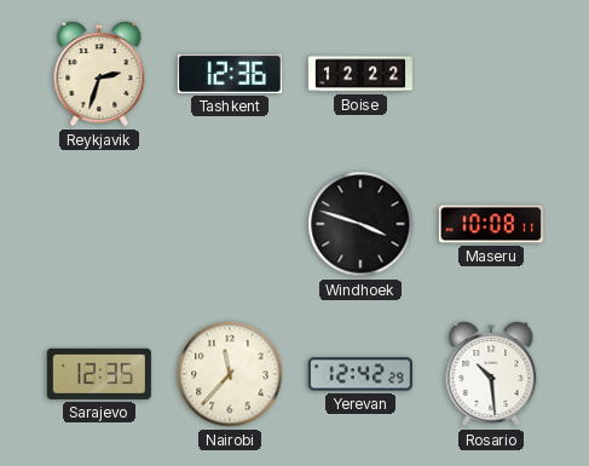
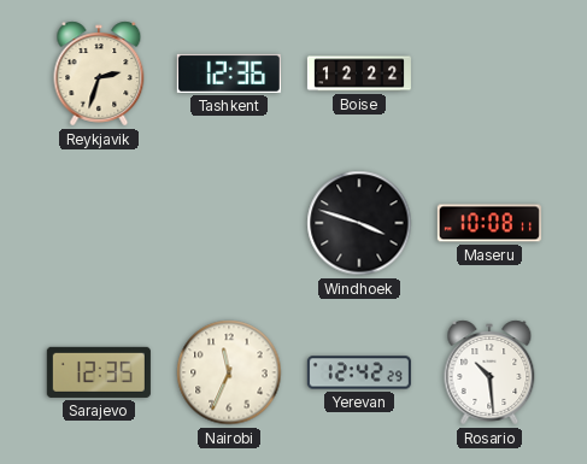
Nairobi: 11:37 -> 11:34 (229, 372)
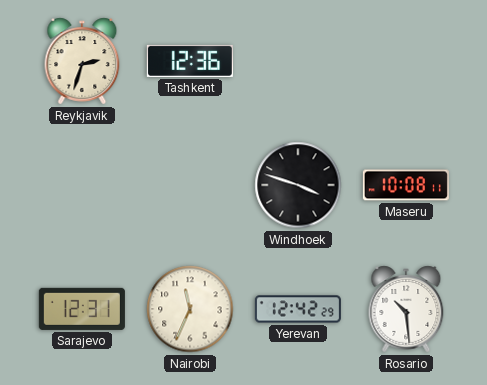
Boise: 12:22 -> none (359, 74)
Sarajevo: 12:35 -> 12:31 (82, 309)
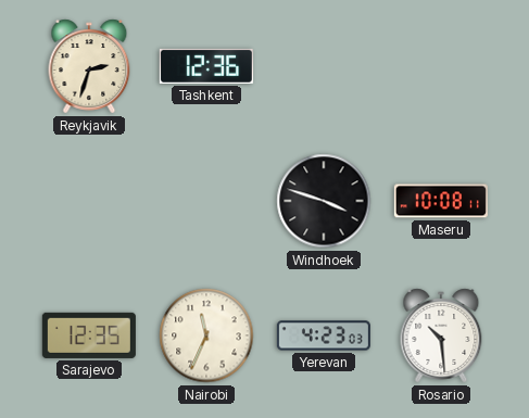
Sarajevo: 12:31 -> 12:35 (89, 335)
Yerevan: 12:42 -> 4:23 (324, 335)
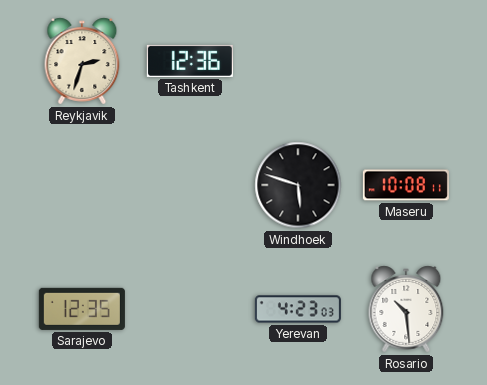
Windhoek: 3:48 -> 5:48 (298, 185)
Nairobi: 11:34 -> none (206, 335)
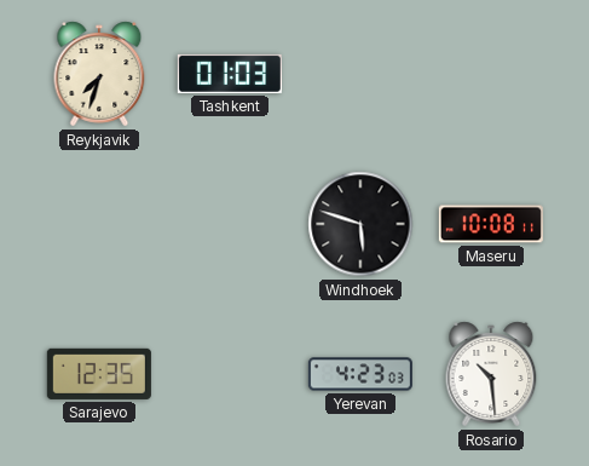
Reykjavik: 2:33 -> 7:33 (99, 74)
Tashkent: 12:36 -> 01:03 (230, 74)
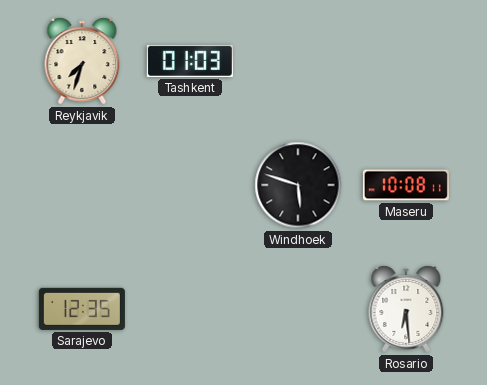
Yerevan: 4:23 -> none (360, 374)
Rosario: 10:29 -> 6:29 (406, 309)
